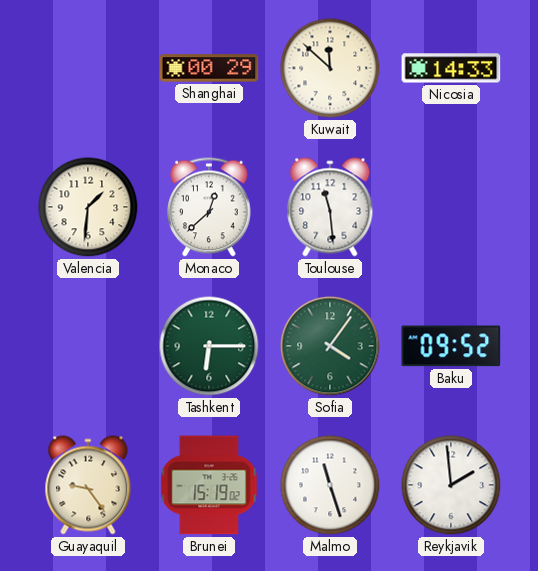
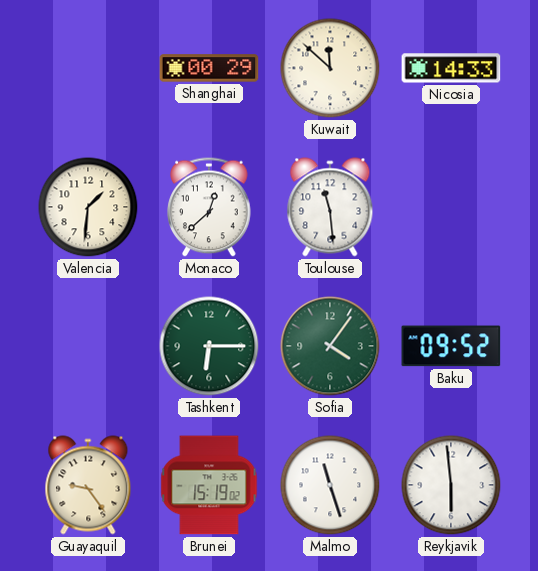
Reykjavik: 1:59 -> 5:59 (451, 485)
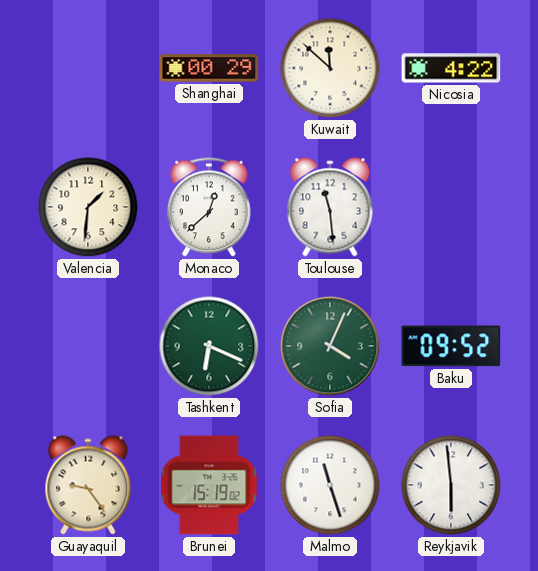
Nicosia: 14:33 -> 4:22 (451, 68)
Tashkent: 6:15 -> 6:19 (209, 346)
Sofia: 4:06 -> 4:04 (330, 346)
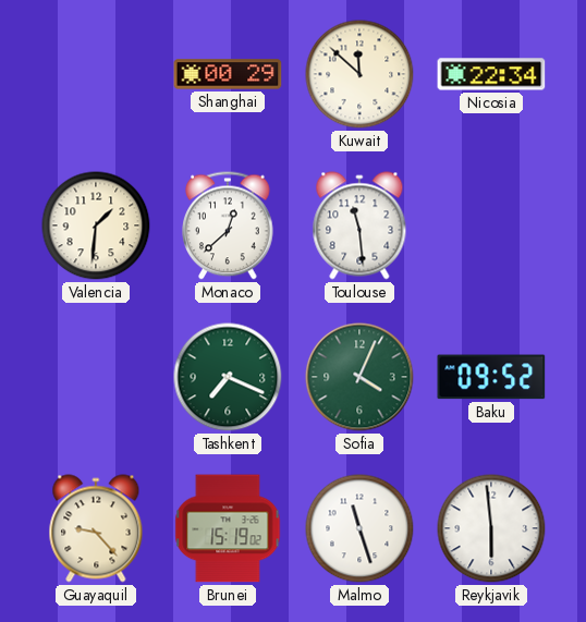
Nicosia: 4:22 -> 22:34 (491, 74)
Tashkent: 6:19 -> 7:19 (228, 377)
Guayaquil: 9:24 -> 9:23 (96, 528)
